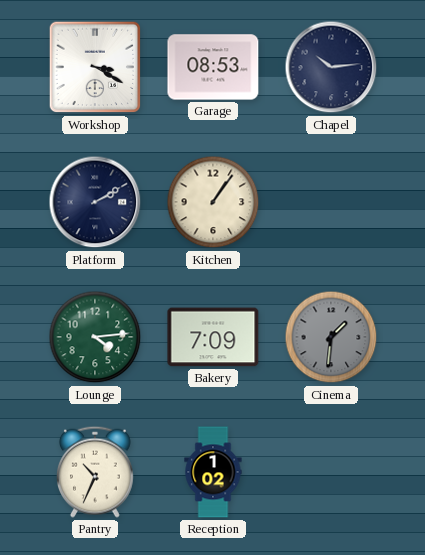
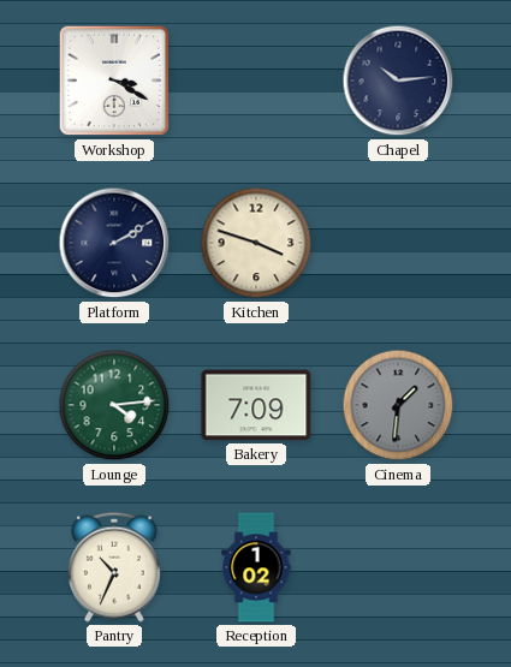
Garage: 08:53 -> none (213, 67)
Kitchen: 1:06 -> 3:48 (256, 243)
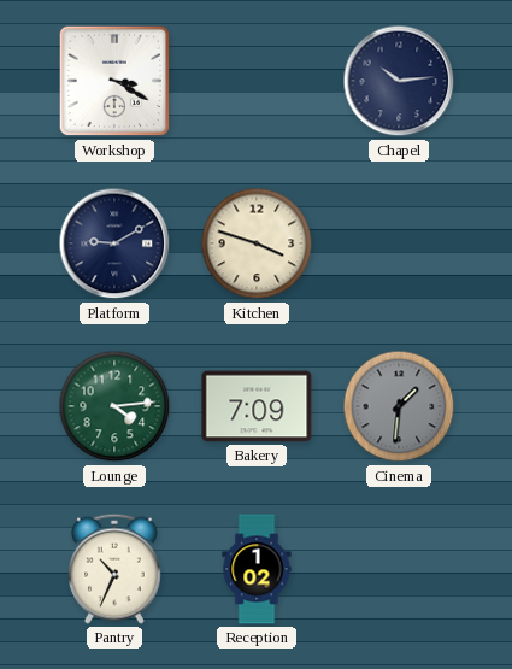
Platform: 2:10 -> 9:10 (114, 243)
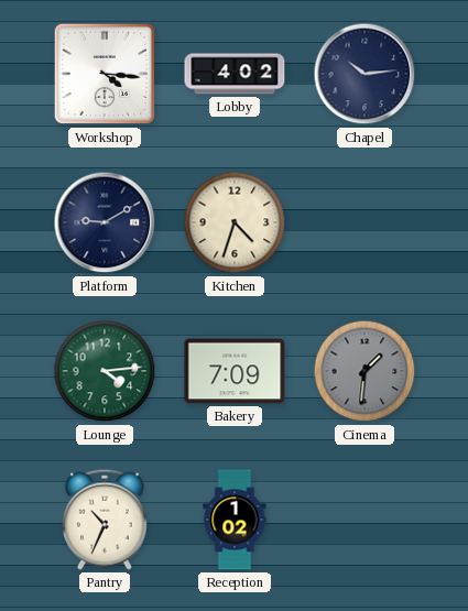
Workshop: 3:20 -> 4:16 (105, 74)
Lobby: none -> 4:02 (235, 74)
Kitchen: 3:48 -> 4:33 (235, 222)
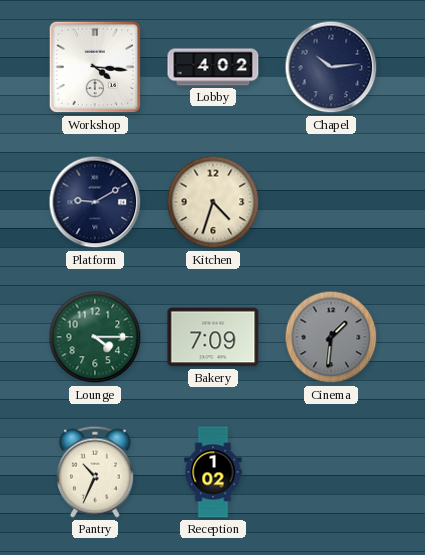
Lounge: 4:14 -> 4:15 (95, 337)
